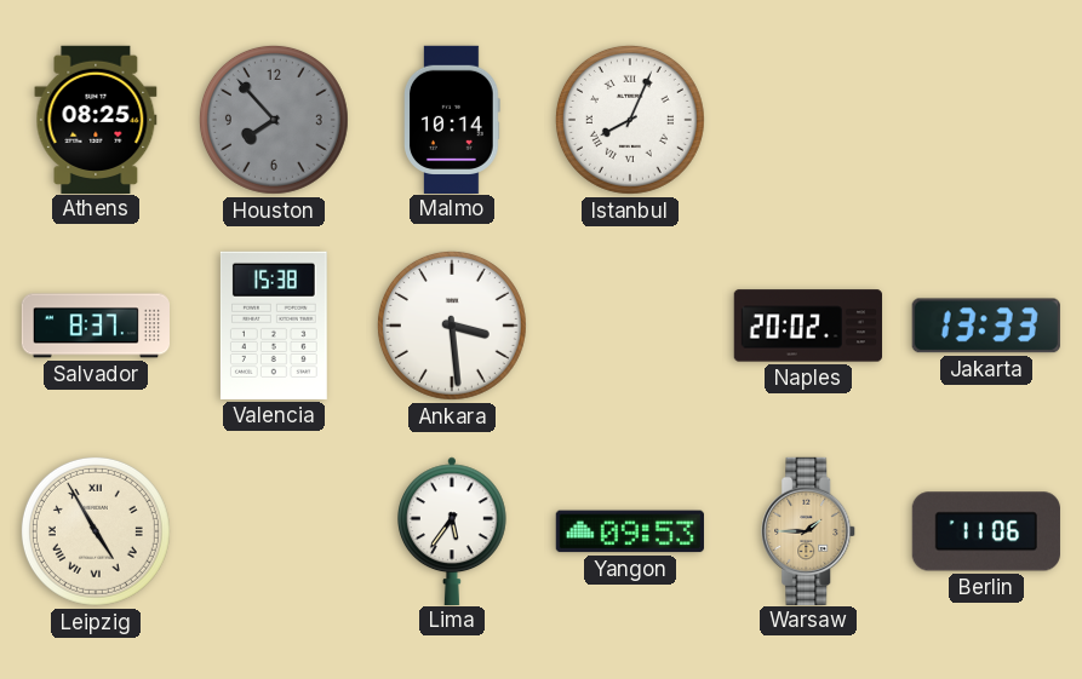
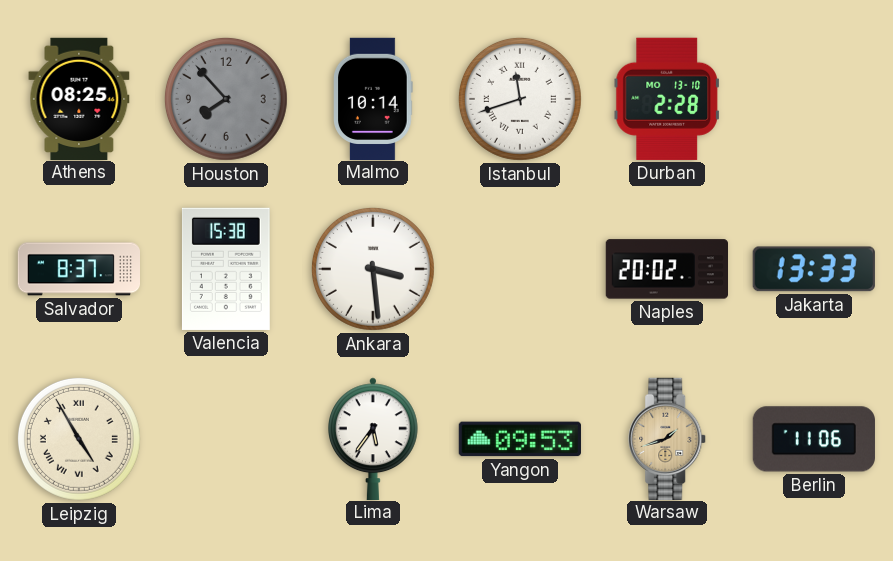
Istanbul: 8:04 -> 11:42 (520, 99)
Durban: none -> 2:28 (667, 99)
Warsaw: 1:45 -> 1:42 (668, 438)
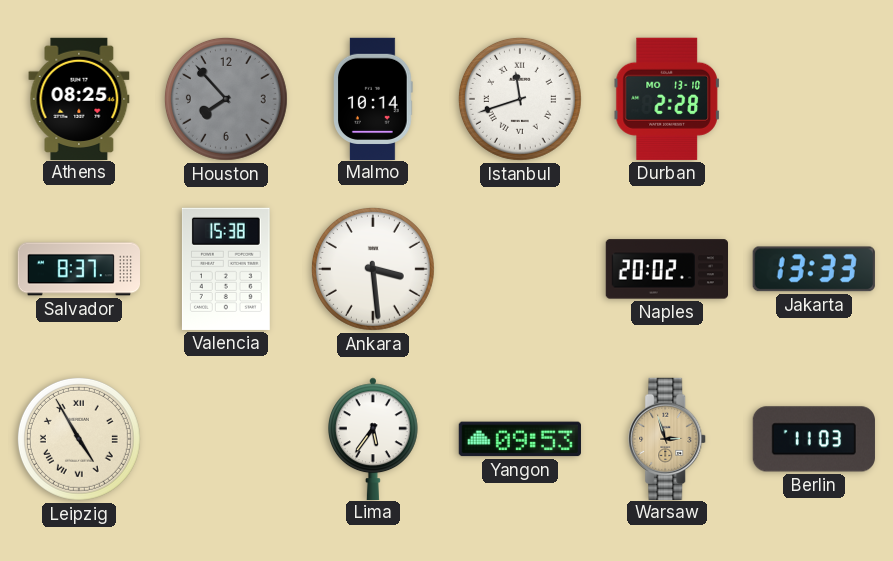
Warsaw: 1:42 -> 2:57 (668, 438)
Berlin: 11:06 -> 11:03 (814, 439)
